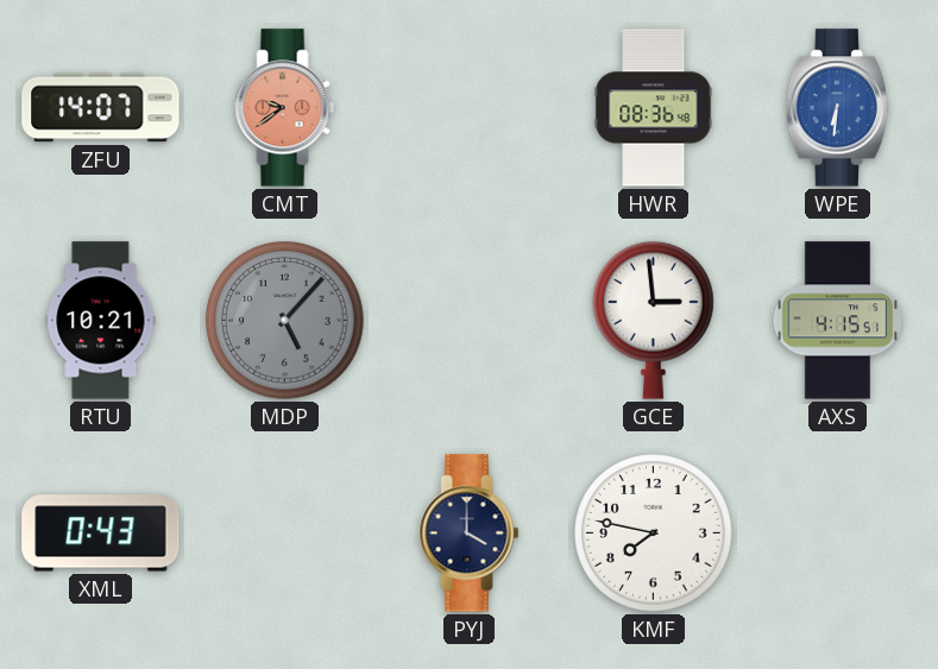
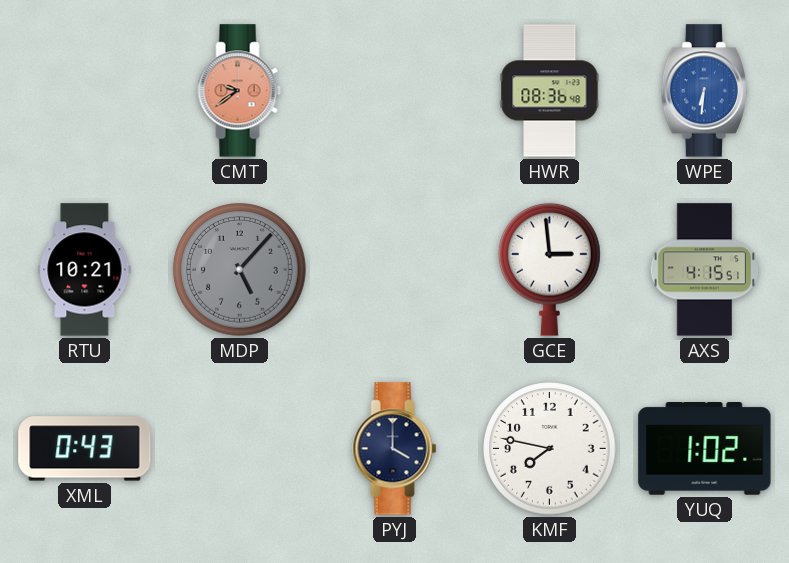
ZFU: 14:07 -> none (101, 108)
YUQ: none -> 1:02 (705, 449)
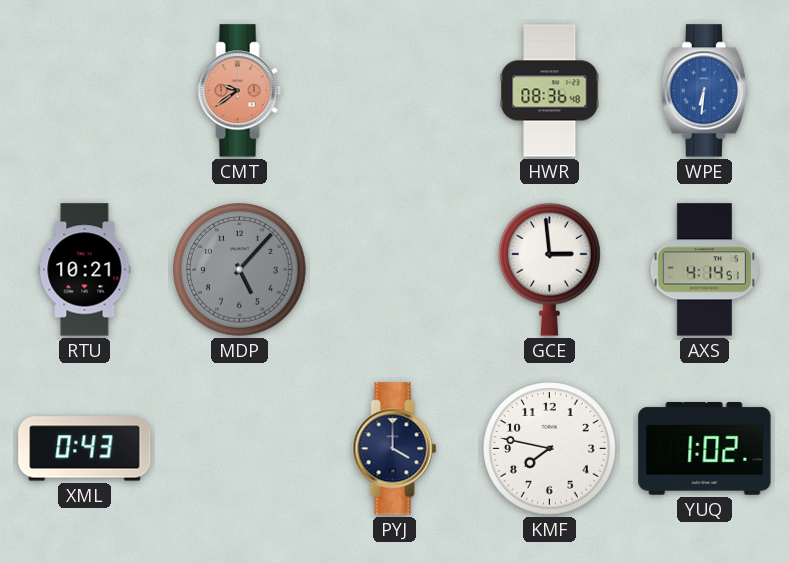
AXS: 4:15 -> 4:14 (704, 270)
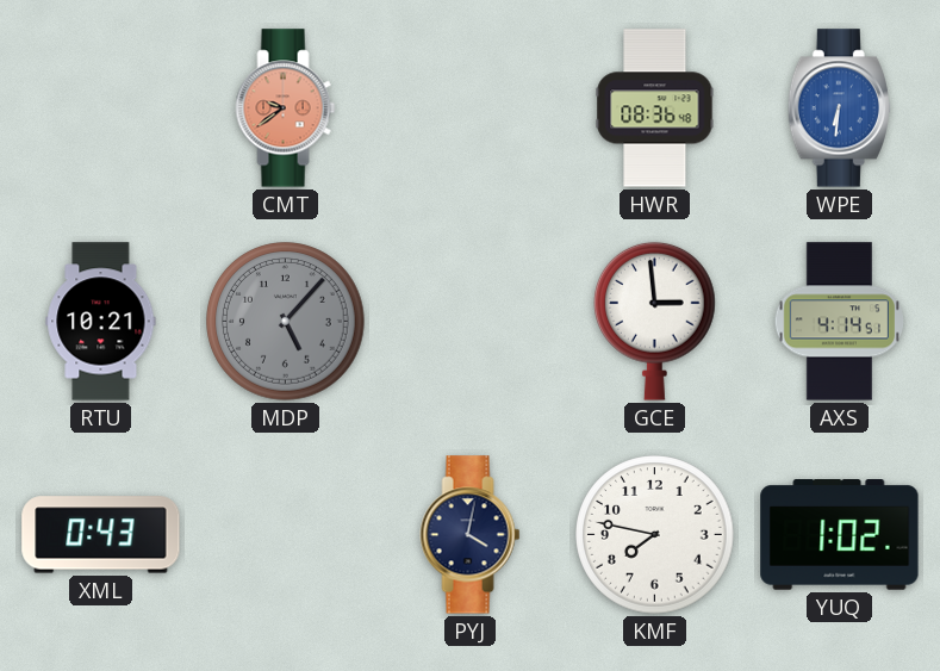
PYJ: 4:00 -> 4:02 (471, 535)
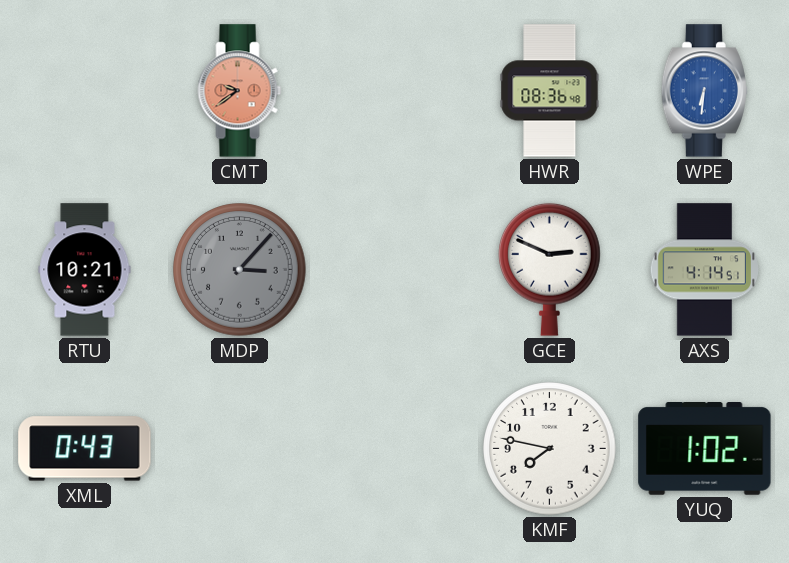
MDP: 5:07 -> 3:07 (240, 270)
GCE: 2:59 -> 2:49 (550, 269)
PYJ: 4:02 -> none (471, 535)
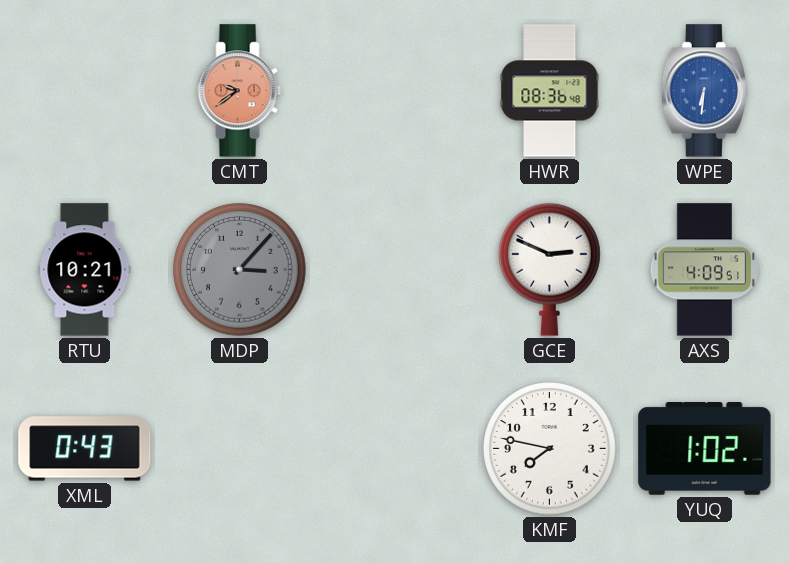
AXS: 4:14 -> 4:09 (704, 270)
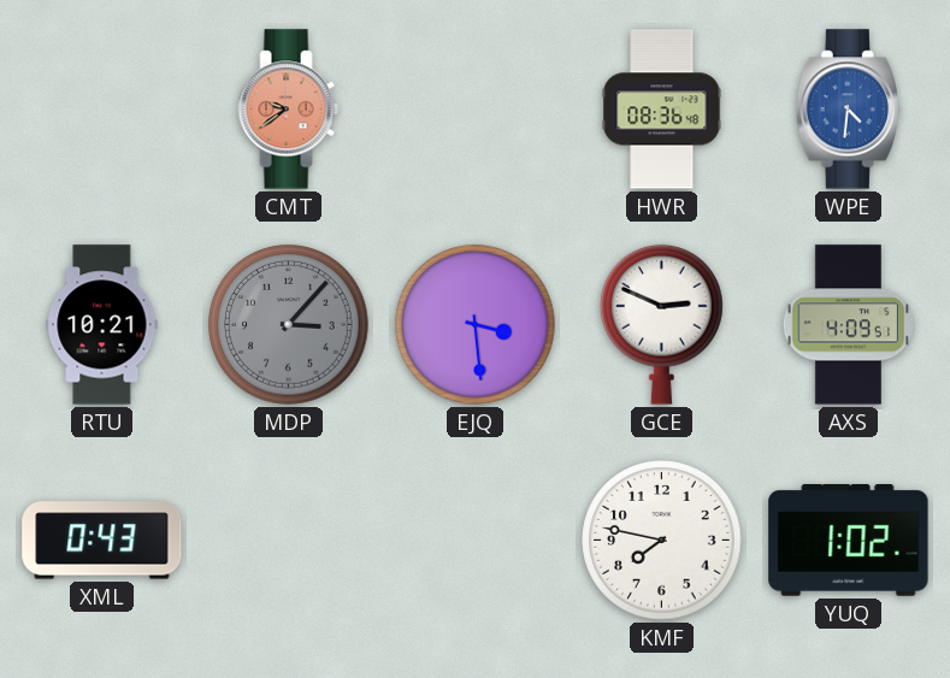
WPE: 6:31 -> 4:31 (848, 110)
EJQ: none -> 3:29 (476, 325)
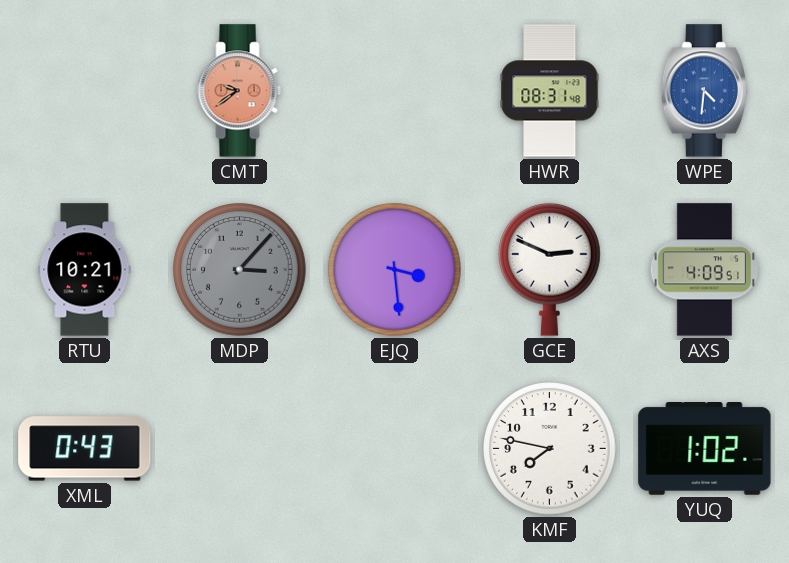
HWR: 08:36 -> 08:31 (550, 91)
